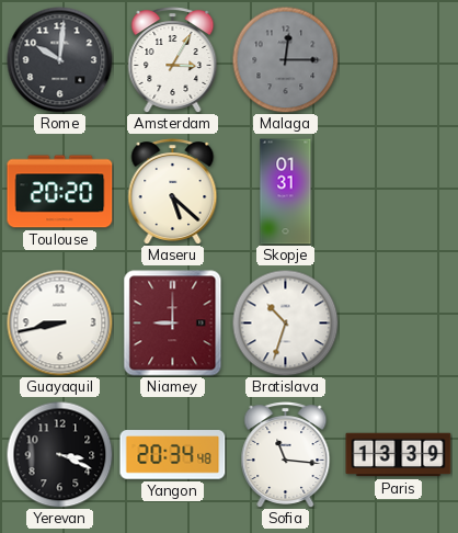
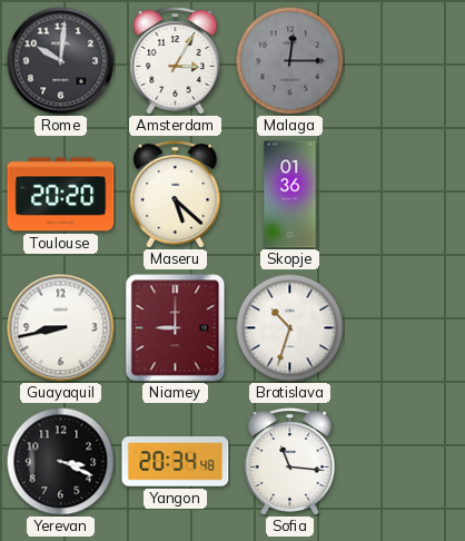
Skopje: 01:31 -> 01:36 (290, 195)
Paris: 13:39 -> none (399, 455)
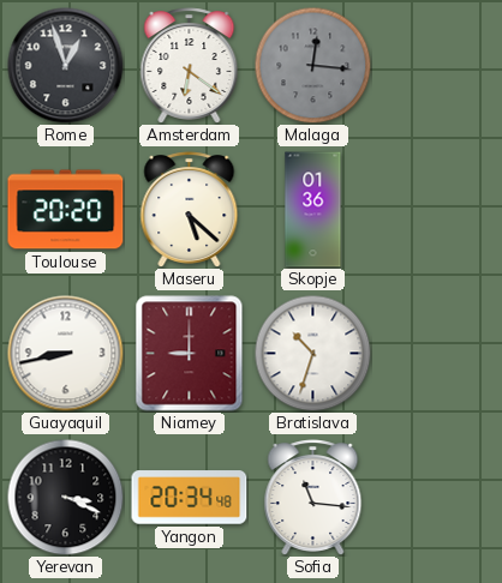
Rome: 10:01 -> 12:57 (66, 66)
Amsterdam: 3:05 -> 6:21 (190, 66)
Malaga: 12:15 -> 12:16 (312, 65)
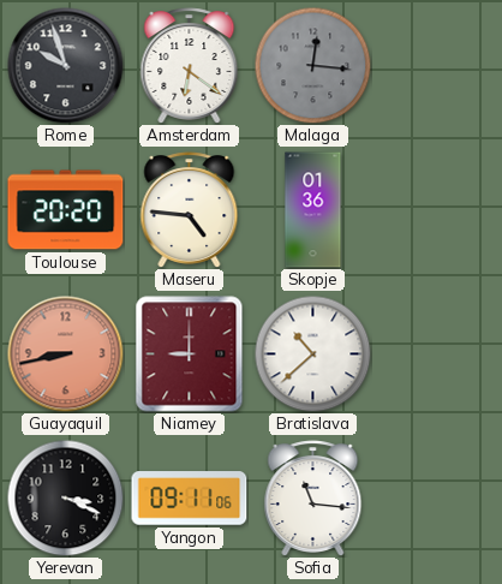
Rome: 12:57 -> 9:57 (66, 66)
Maseru: 5:22 -> 4:46 (190, 210)
Guayaquil dial: white -> salmon (66, 354)
Bratislava: 10:33 -> 10:38 (312, 353)
Yangon: 20:34 -> 09:11 (190, 499)
